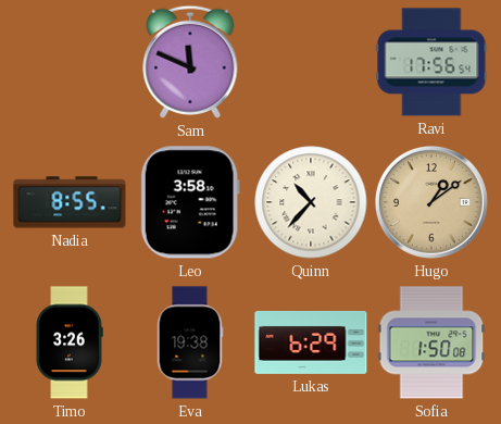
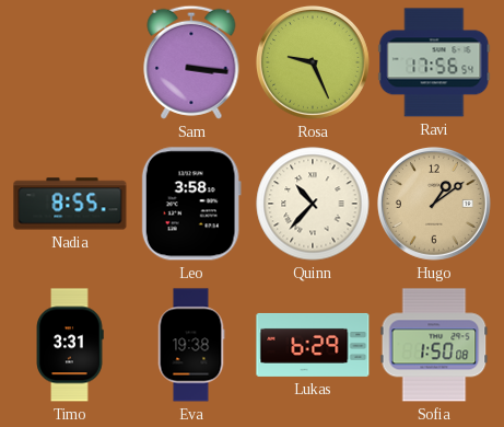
Sam: 11:49 -> 3:16 (191, 62)
Rosa: none -> 9:26 (313, 62)
Timo: 3:26 -> 3:31 (70, 345)
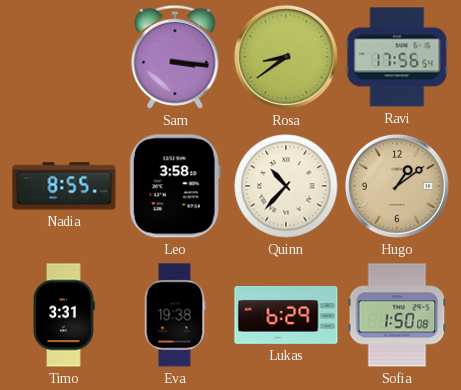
Rosa: 9:26 -> 8:39 (286, 57)
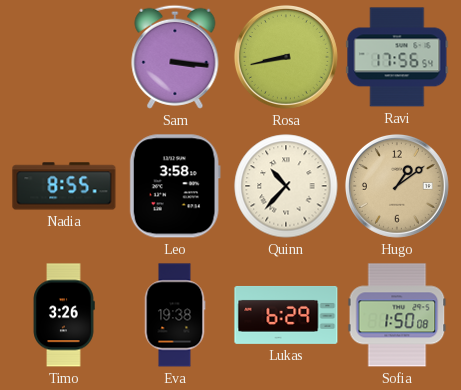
Rosa: 8:39 -> 8:43 (286, 57)
Timo: 3:31 -> 3:26 (64, 315)
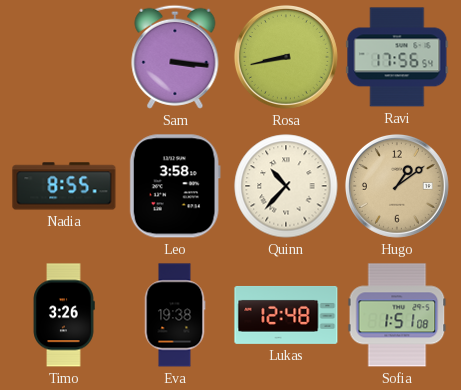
Lukas: 6:29 -> 12:48 (286, 315)
Sofia: 1:50 -> 1:51 (397, 315)
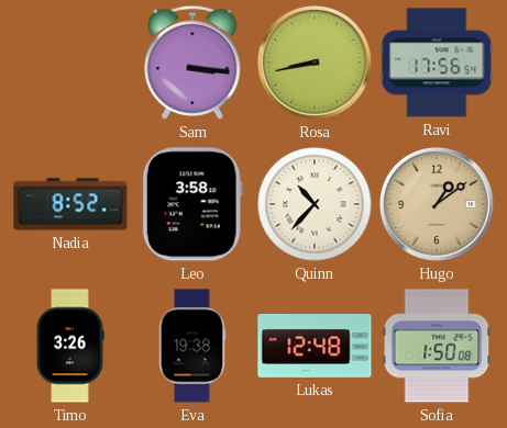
Nadia: 8:55 -> 8:52 (70, 204)
Sofia: 1:51 -> 1:50 (437, 346)
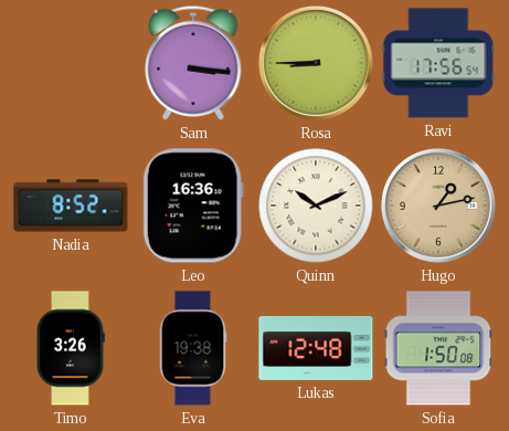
Rosa: 8:43 -> 8:45 (316, 63)
Leo: 3:58 -> 16:36 (193, 206)
Quinn: 10:37 -> 10:11 (316, 206)
Hugo: 1:09 -> 1:13 (438, 206)
